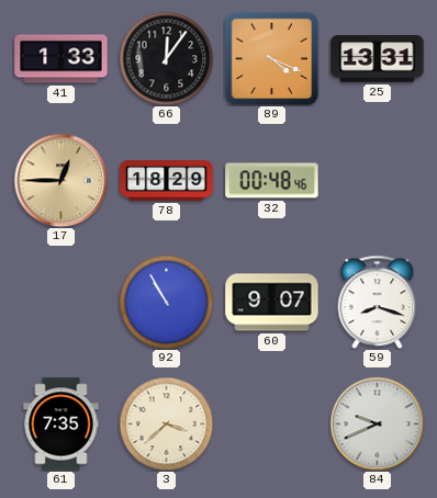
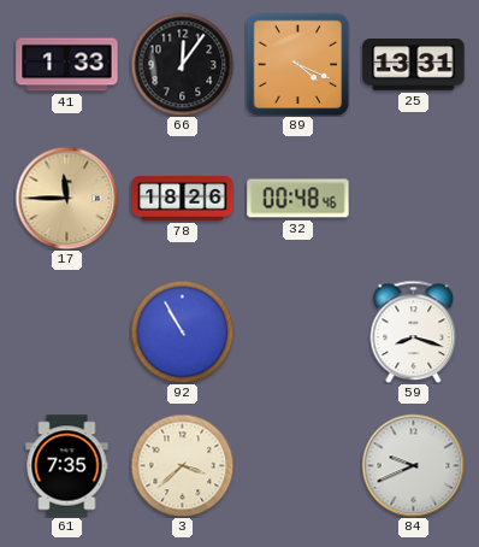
17: 12:45 -> 11:45 (66, 198)
78: 18:29 -> 18:26 (183, 199)
60: 9:07 -> none (272, 303)
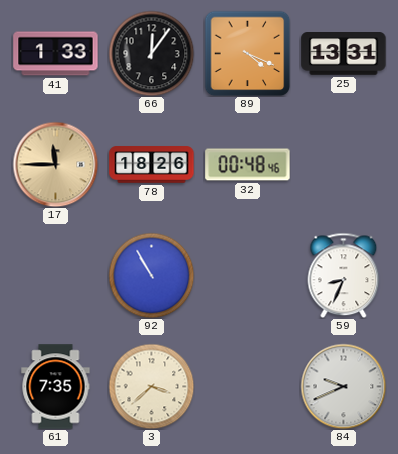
59: 8:18 -> 8:34 (344, 275)
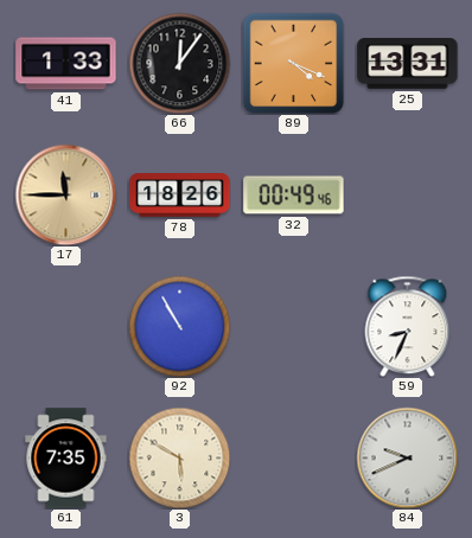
32: 00:48 -> 00:49 (294, 196)
3: 3:38 -> 5:50 (179, 457)
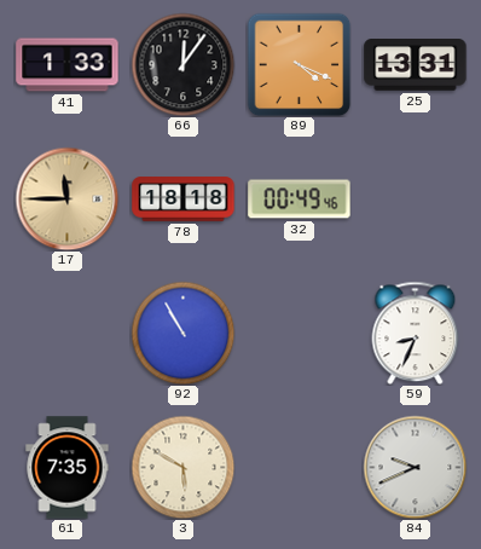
78: 18:26 -> 18:18 (184, 200)
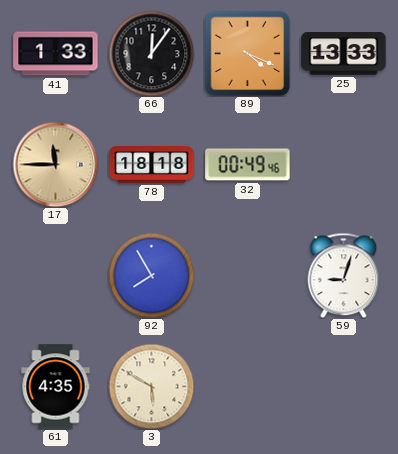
25: 13:31 -> 13:33 (344, 54)
92: 10:55 -> 7:55 (151, 275)
59: 8:34 -> 9:03 (344, 275)
61: 7:35 -> 4:35 (56, 387)
84: 9:41 -> none (415, 467)
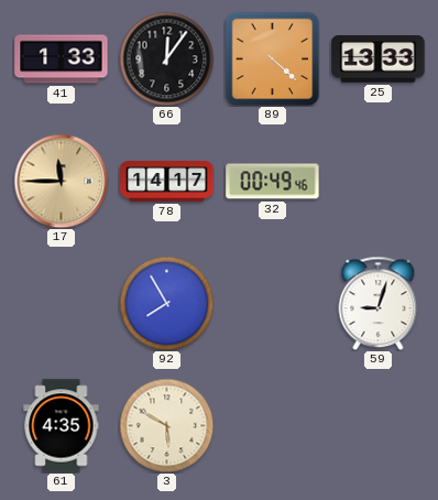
89: 4:19 -> 4:22 (272, 58)
78: 18:18 -> 14:17 (167, 182)
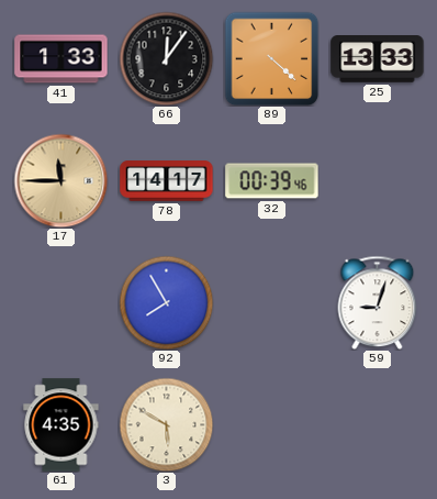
32: 00:49 -> 00:39 (272, 181)
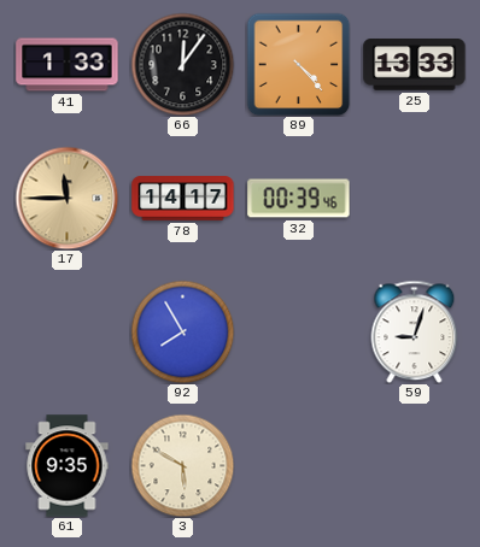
89: 4:22 -> 4:23 (298, 64)
61: 4:35 -> 9:35 (68, 466)
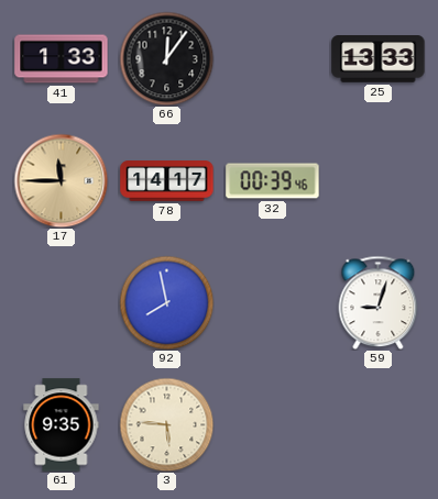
89: 4:23 -> none (298, 64)
92: 7:55 -> 7:58 (166, 302)
3: 5:50 -> 5:46 (166, 424)
